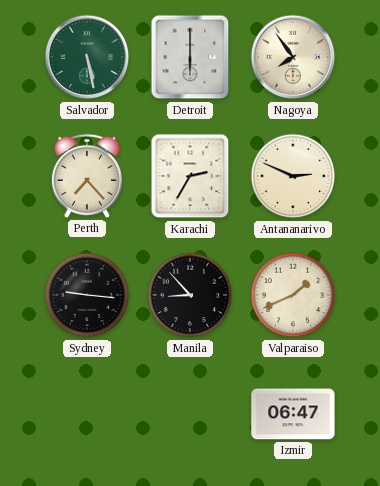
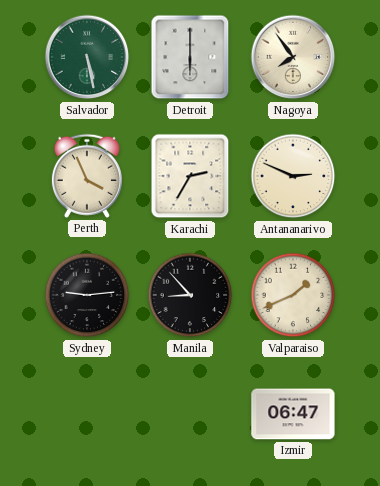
Perth: 7:23 -> 3:56 (87, 176)
Sydney: 9:16 -> 9:14 (87, 295)
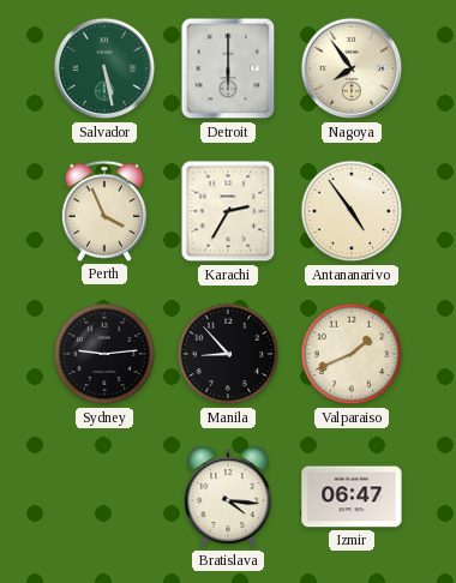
Antananarivo: 2:49 -> 4:54 (352, 211)
Bratislava: none -> 4:16 (228, 498)
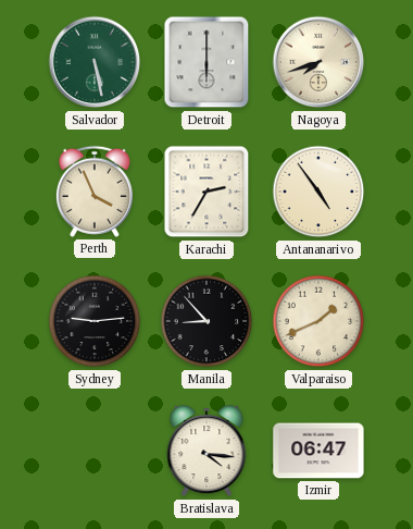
Nagoya: 7:54 -> 7:42 (318, 62)
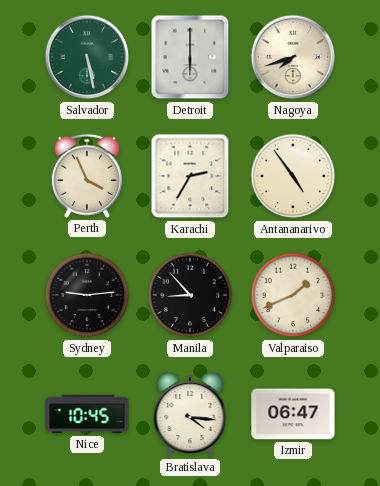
Nice: none -> 10:45 (87, 414)
